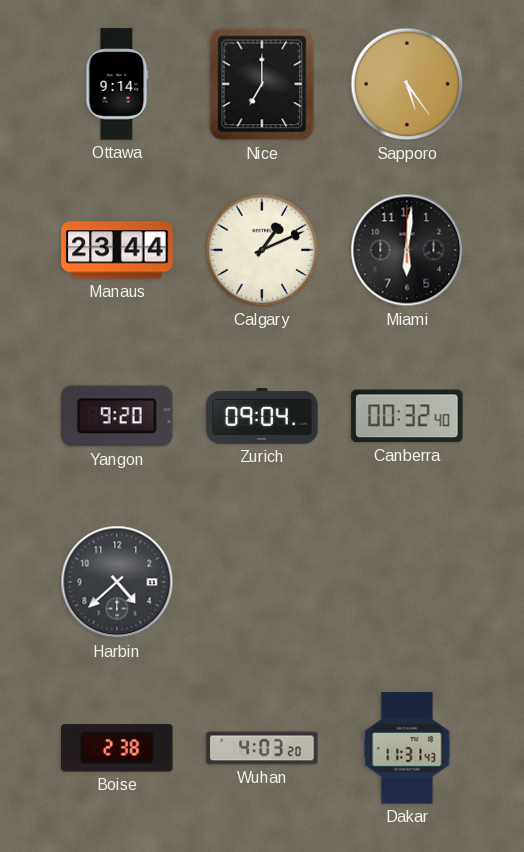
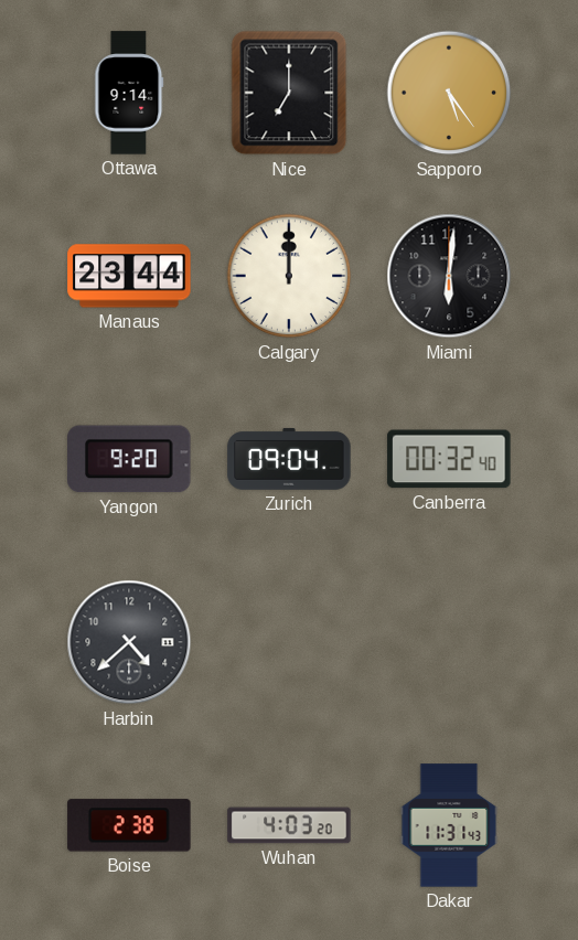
Calgary: 1:11 -> 12:00 (289, 276)
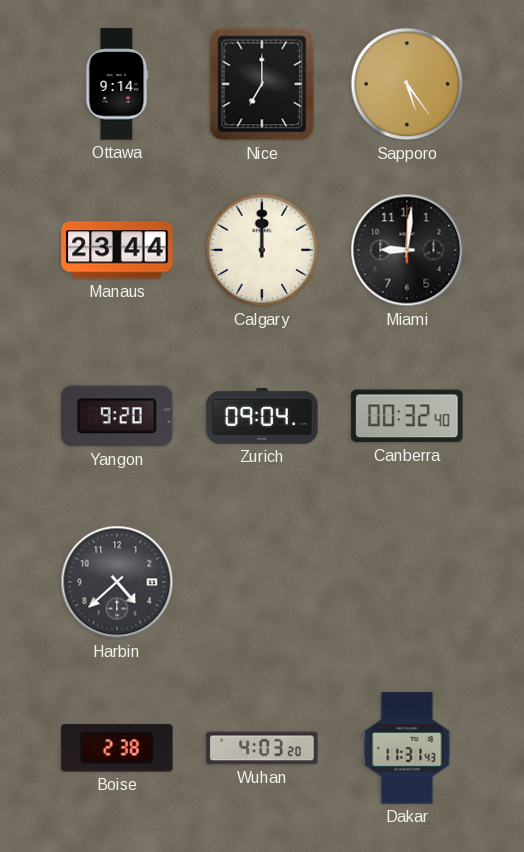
Miami: 6:01 -> 9:01 (407, 250)
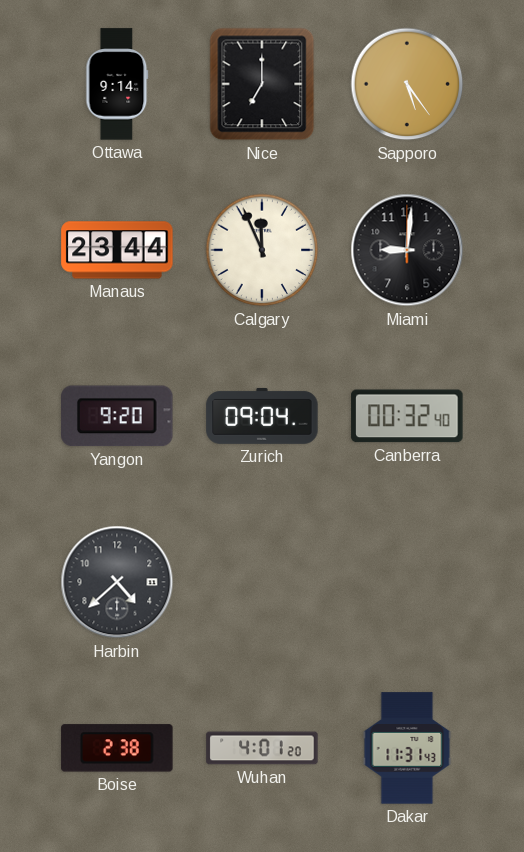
Calgary: 12:00 -> 11:56 (262, 250)
Wuhan: 4:03 -> 4:01 (262, 748)
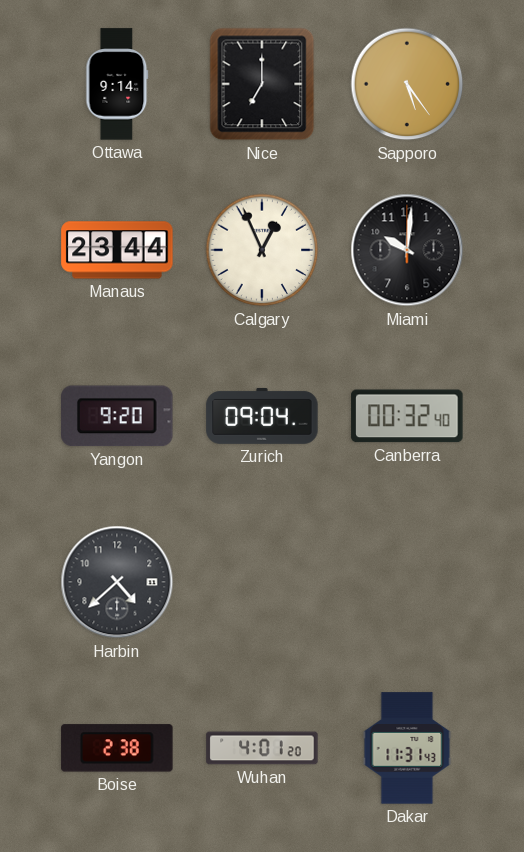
Calgary: 11:56 -> 12:56 (262, 250)
Miami: 9:01 -> 10:01 (407, 250)
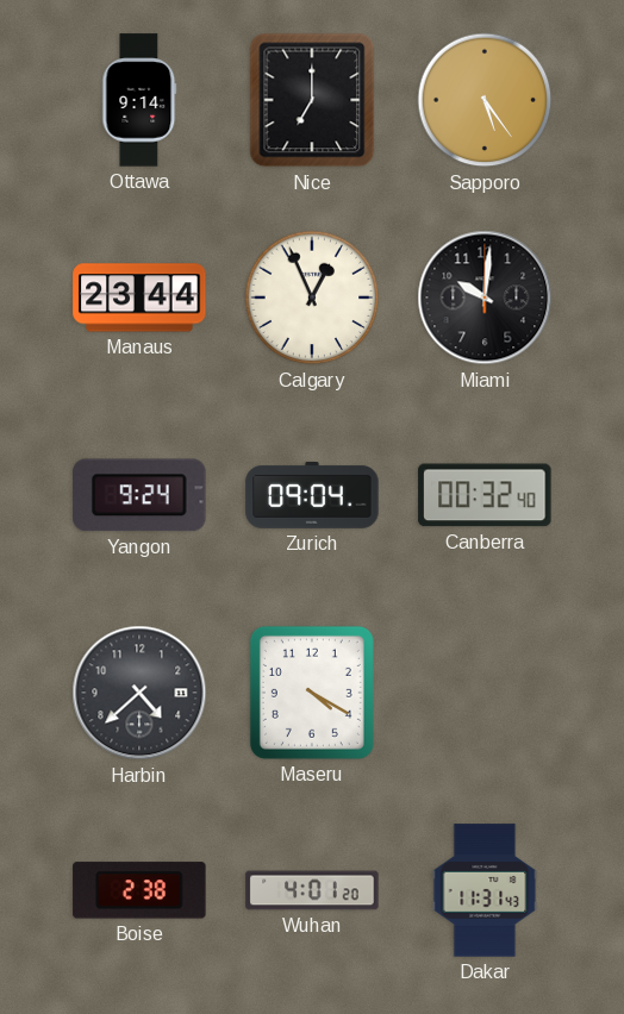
Yangon: 9:20 -> 9:24 (139, 495)
Maseru: none -> 4:20 (312, 693)
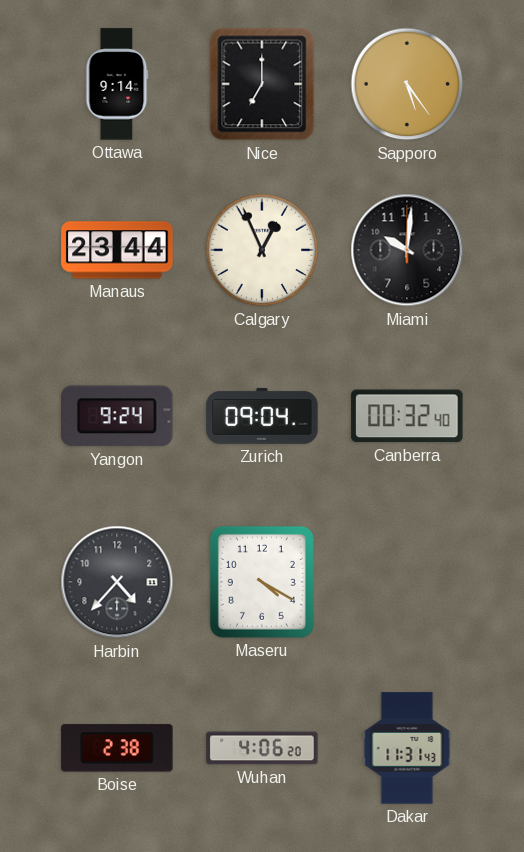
Harbin: 4:38 -> 4:37 (117, 582)
Wuhan: 4:01 -> 4:06 (262, 748)
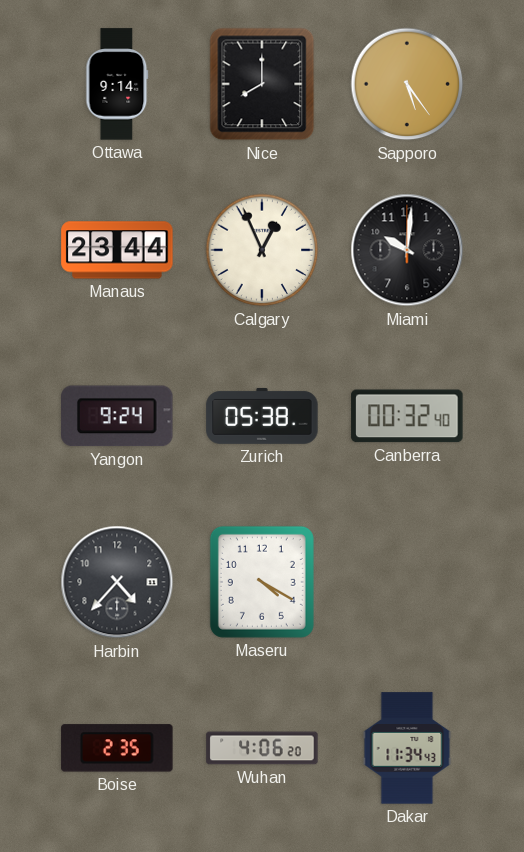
Nice: 7:00 -> 8:00 (262, 84)
Zurich: 09:04 -> 05:38 (262, 416)
Boise: 2:38 -> 2:35 (117, 748)
Dakar: 11:31 -> 11:34 (407, 748)
